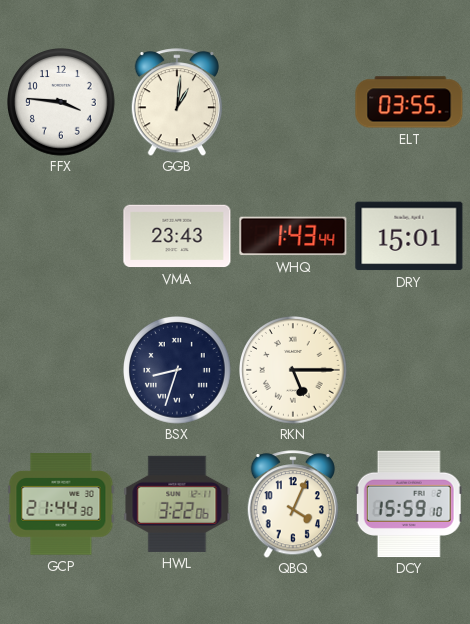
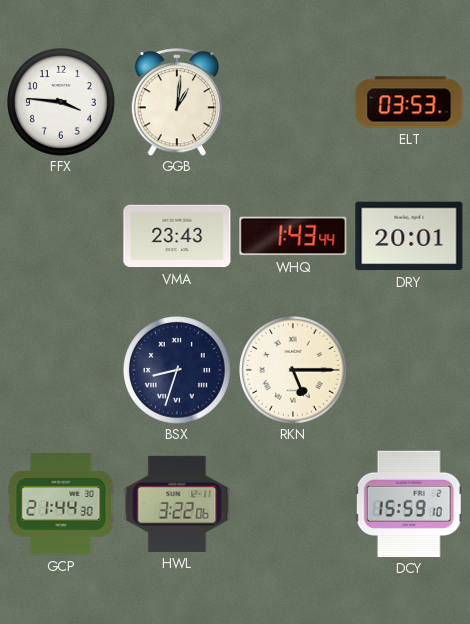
ELT: 03:55 -> 03:53 (409, 102)
DRY: 15:01 -> 20:01 (409, 236)
QBQ: 4:04 -> none (292, 504)
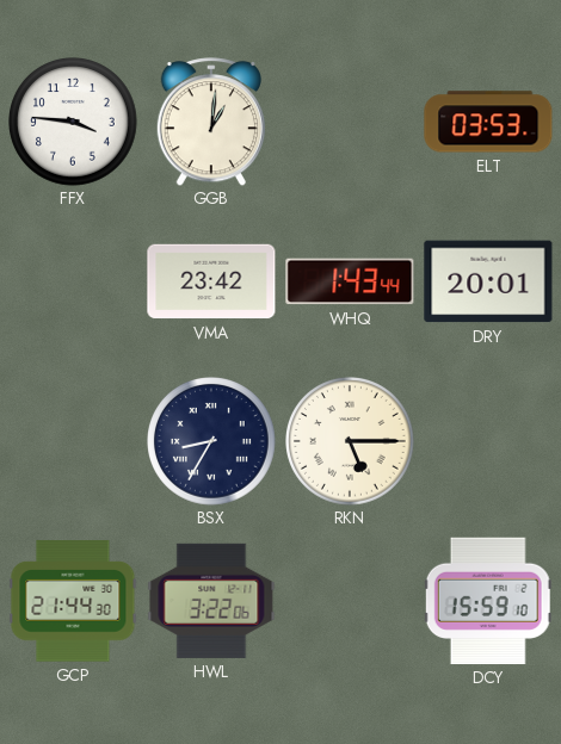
VMA: 23:43 -> 23:42 (211, 281)
BSX: 8:33 -> 8:35 (212, 442)
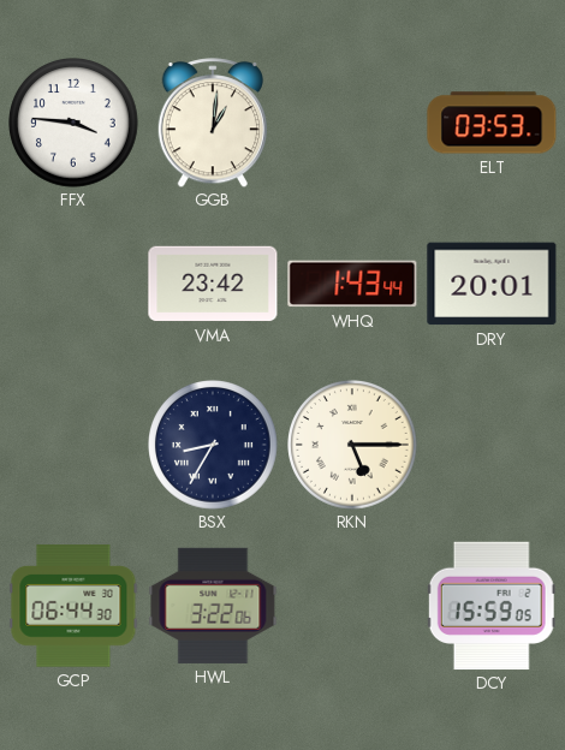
GCP: 21:44 -> 06:44 (73, 606)
DCY: 15:59:10 -> 15:59:05 (492, 606)
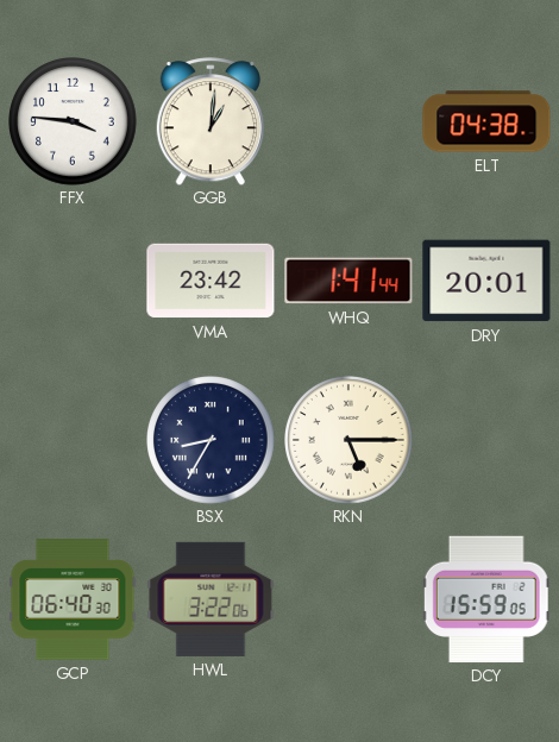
ELT: 03:53 -> 04:38 (486, 121)
WHQ: 1:43 -> 1:41 (348, 281)
GCP: 06:44 -> 06:40 (73, 599)
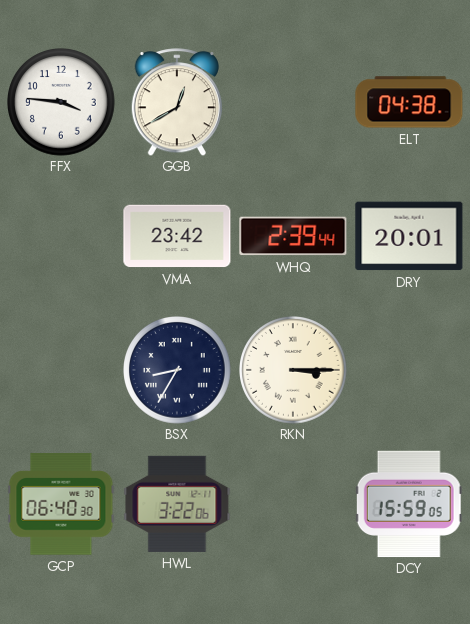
GGB: 1:01 -> 12:40 (176, 102)
WHQ: 1:41 -> 2:39 (293, 236)
RKN: 5:15 -> 3:15 (294, 371)
